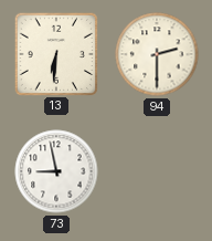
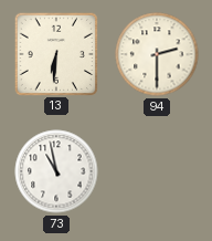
73: 8:58 -> 10:58 (56, 171)
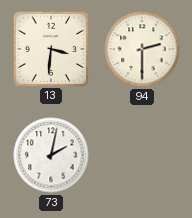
13: 6:31 -> 3:31 (50, 48)
73: 10:58 -> 2:02 (51, 155)
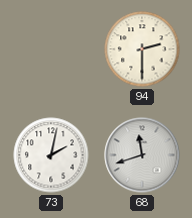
13: 3:31 -> none (50, 48)
68: none -> 11:42 (142, 155)
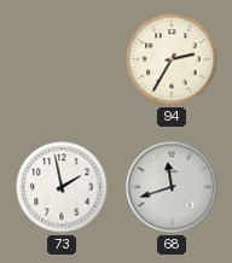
94: 2:30 -> 2:35 (172, 59)
73: 2:02 -> 1:58 (62, 187)
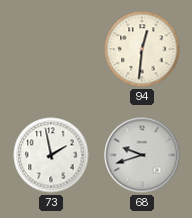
94: 2:35 -> 12:31 (142, 49)
68: 11:42 -> 9:42 (142, 155)
